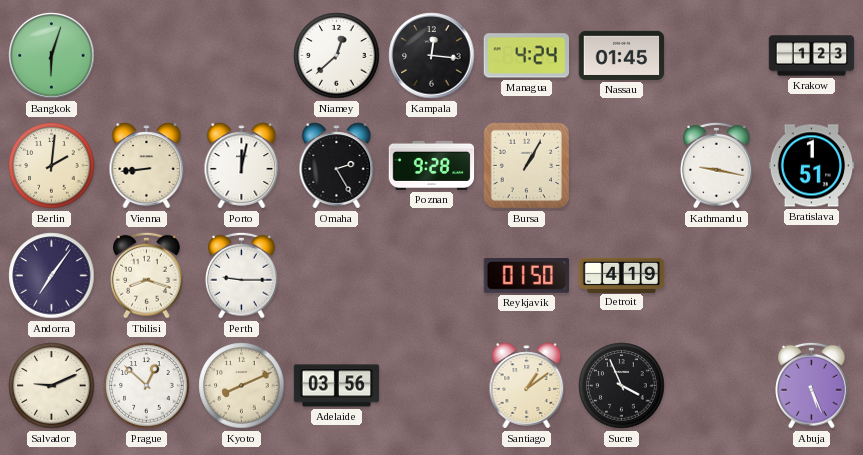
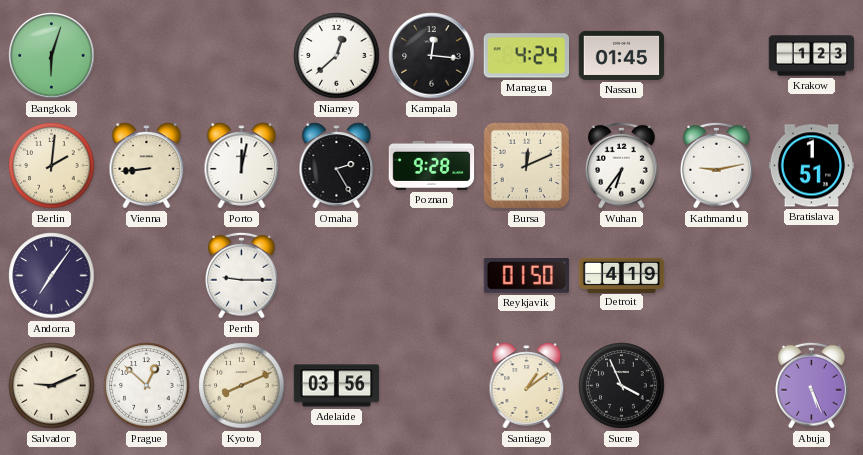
Bursa: 1:05 -> 12:11 (527, 166)
Wuhan: none -> 6:36 (622, 165)
Kathmandu: 9:17 -> 9:13 (717, 165)
Tbilisi: 8:18 -> none (147, 275)
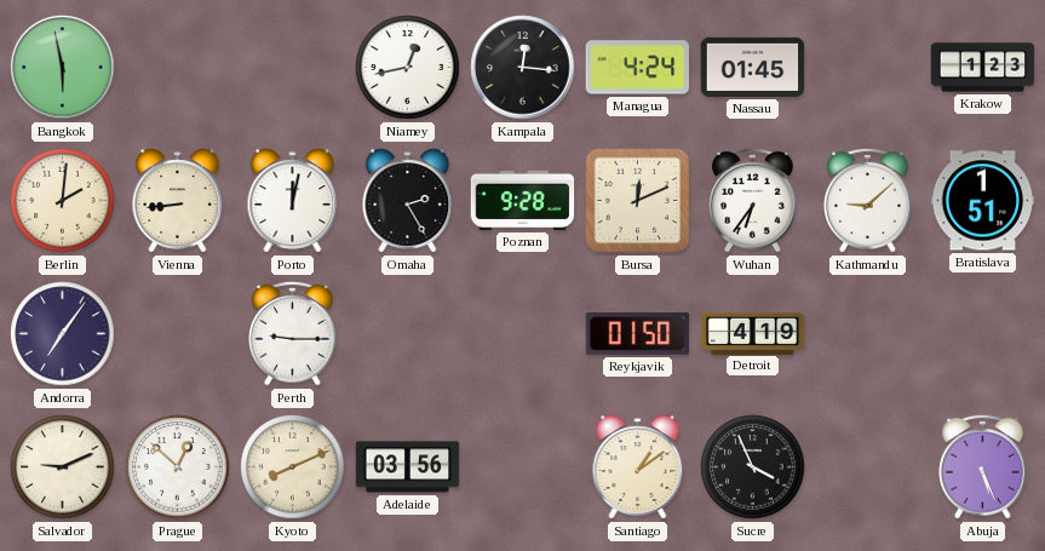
Bangkok: 6:03 -> 5:58 (63, 68)
Niamey: 12:38 -> 12:43 (408, 68)
Kathmandu: 9:13 -> 9:08 (868, 200)
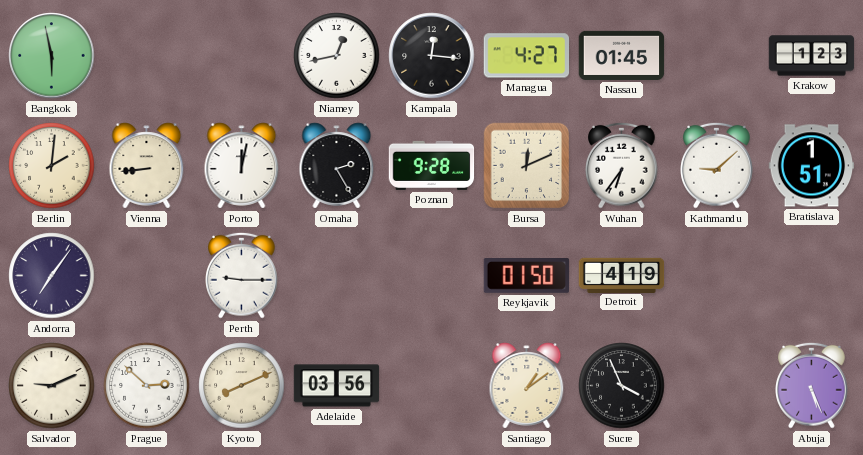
Managua: 4:24 -> 4:27 (526, 56)
Prague: 12:52 -> 2:52 (147, 386)
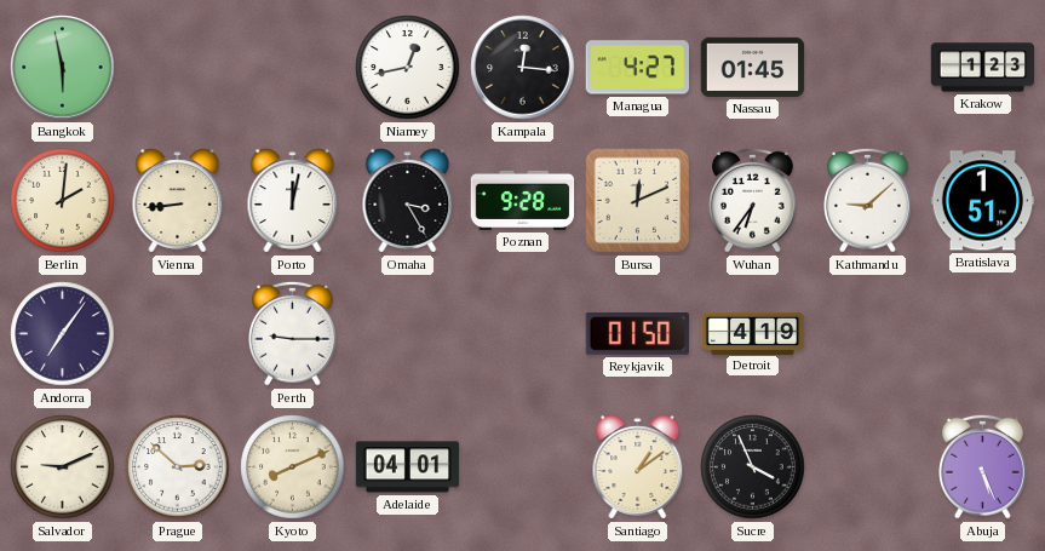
Omaha: 2:25 -> 3:25 (408, 201)
Adelaide: 03:56 -> 04:01 (408, 467)
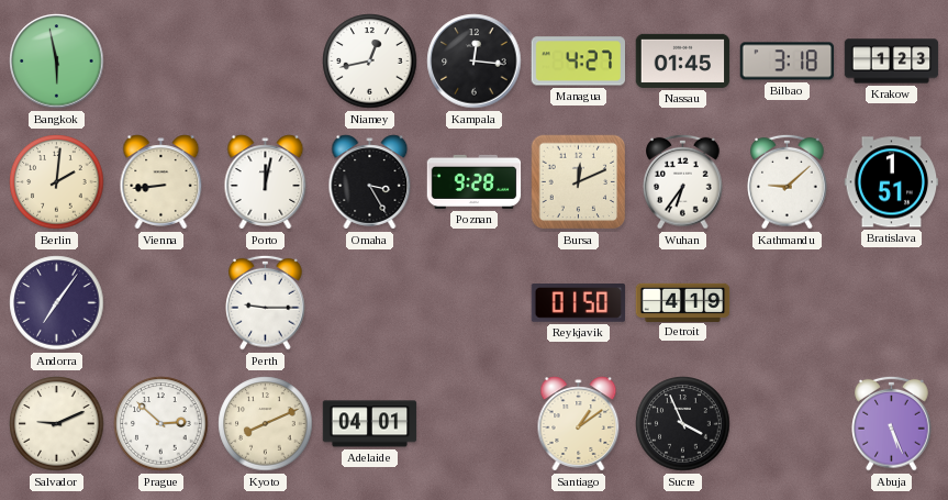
Bilbao: none -> 3:18 (788, 62)
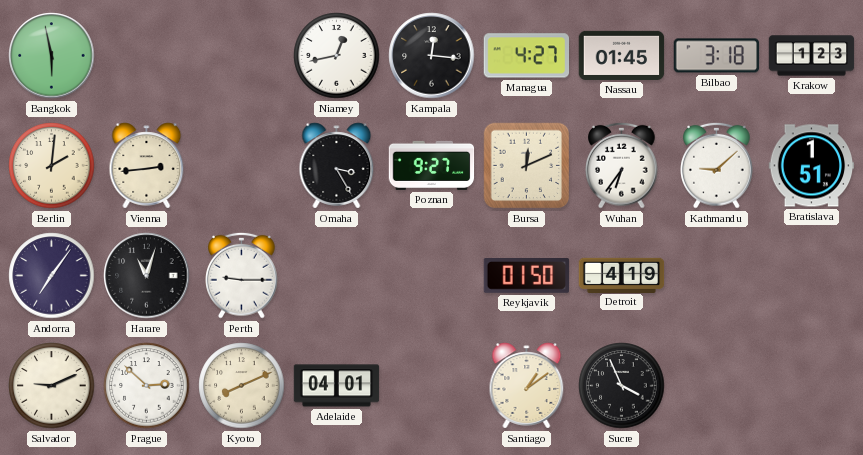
Vienna: 8:44 -> 2:44 (147, 166)
Porto: 12:02 -> none (266, 182)
Poznan: 9:28 -> 9:27 (432, 165)
Harare: none -> 11:03 (147, 276)
Abuja: 5:26 -> none (892, 423)
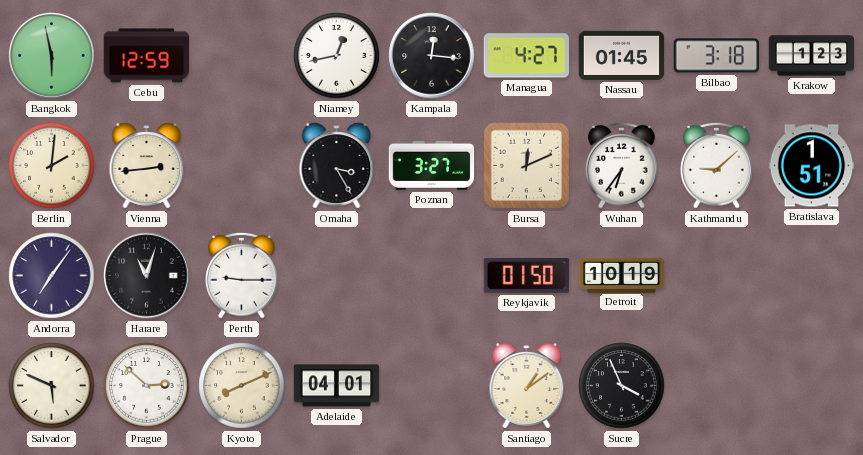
Cebu: none -> 12:59 (147, 56)
Poznan: 9:27 -> 3:27 (432, 165)
Detroit: 4:19 -> 10:19 (622, 275)
Salvador: 9:11 -> 5:49 (52, 386)
